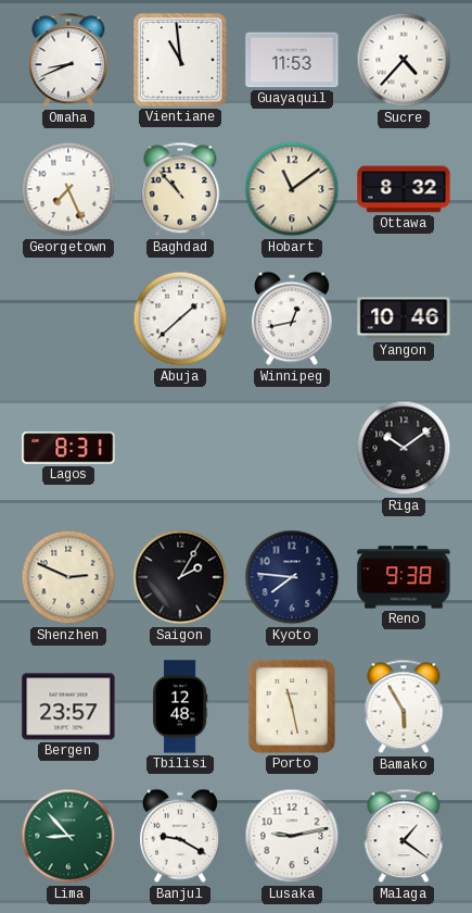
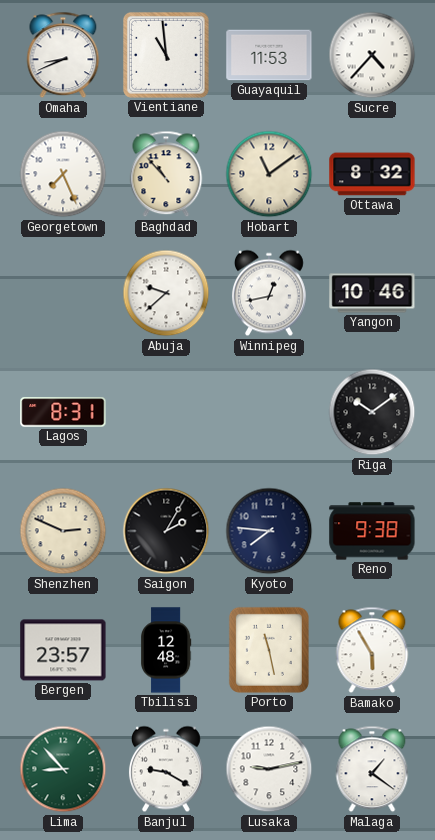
Abuja: 1:38 -> 9:38 (166, 293)
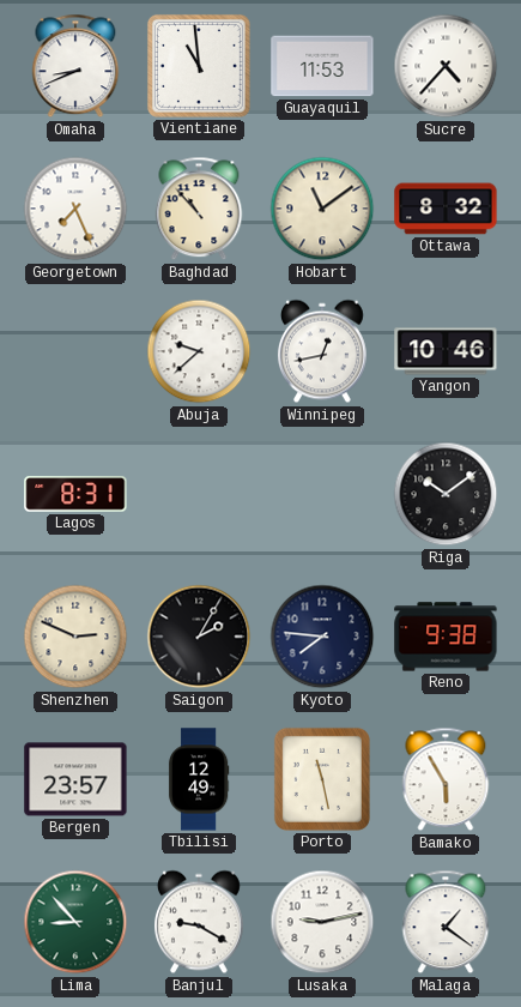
Tbilisi: 12:48 -> 12:49 (199, 779)
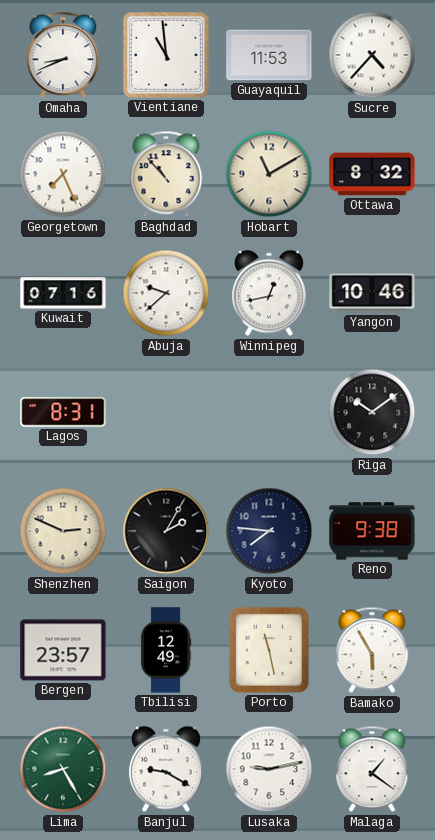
Hobart: 11:09 -> 11:10 (269, 174)
Kuwait: none -> 07:16 (63, 293)
Lima: 8:53 -> 8:25 (63, 769)
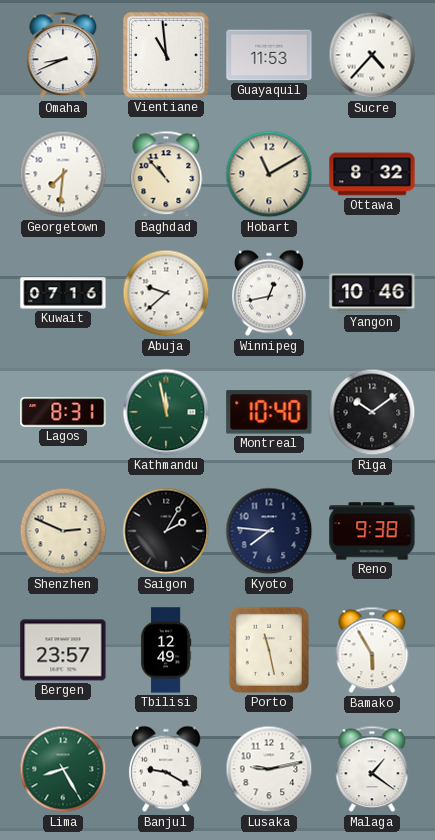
Georgetown: 7:26 -> 7:31 (63, 174)
Kathmandu: none -> 11:58 (166, 412)
Montreal: none -> 10:40 (269, 412)
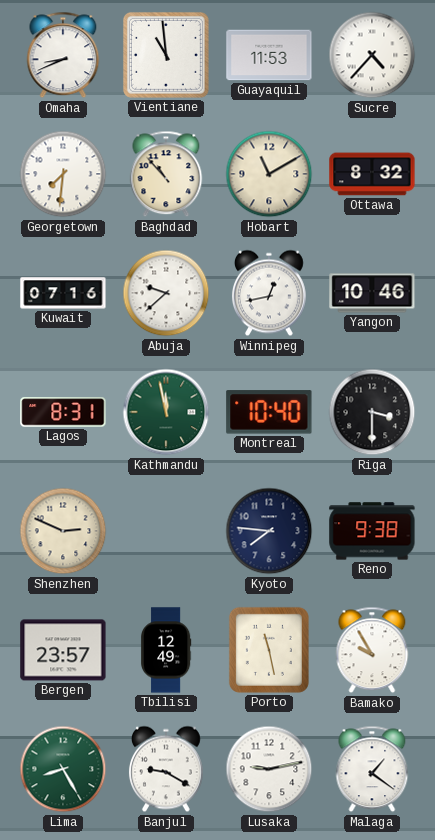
Riga: 10:09 -> 3:30 (372, 412)
Saigon: 2:05 -> none (166, 531)
Bamako: 5:55 -> 9:55 (372, 650)
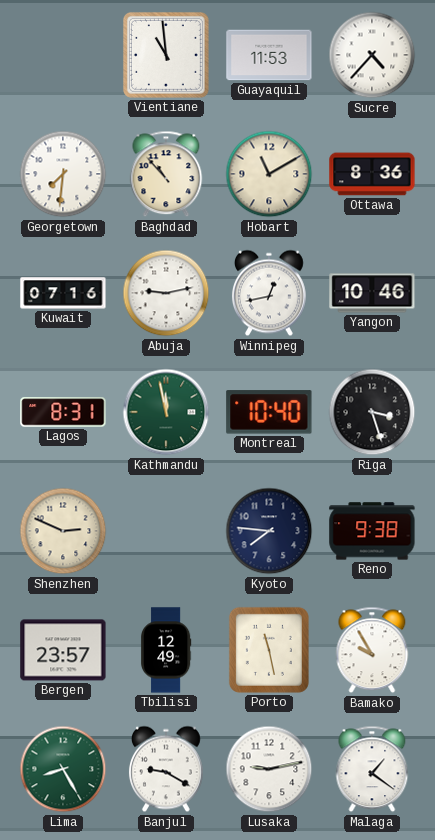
Omaha: 8:41 -> none (63, 55)
Ottawa: 8:32 -> 8:36 (372, 174)
Abuja: 9:38 -> 9:13 (166, 293)
Riga: 3:30 -> 3:27 (372, 412)
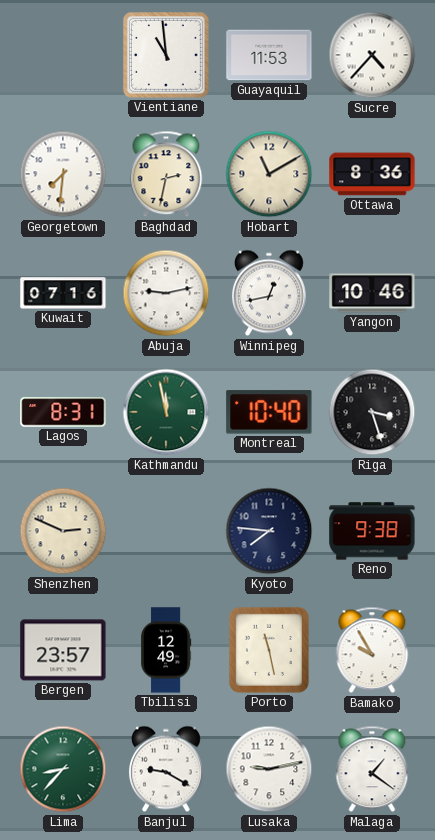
Baghdad: 10:53 -> 2:32 (166, 174)
Lima: 8:25 -> 8:37 (63, 769)
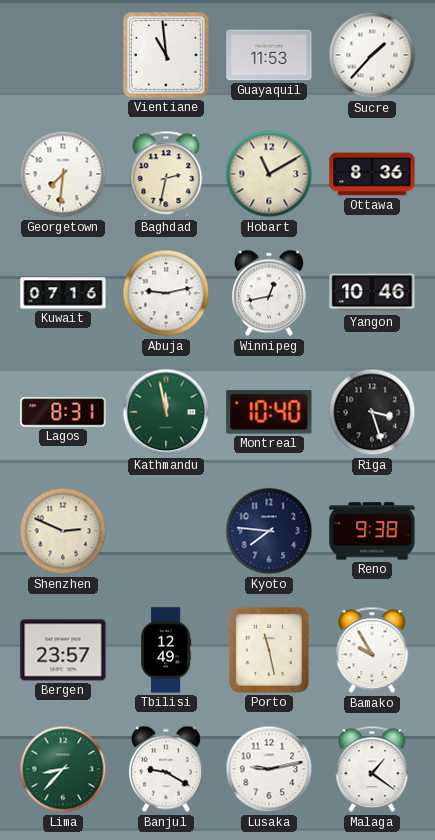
Sucre: 4:37 -> 1:37 (372, 55)
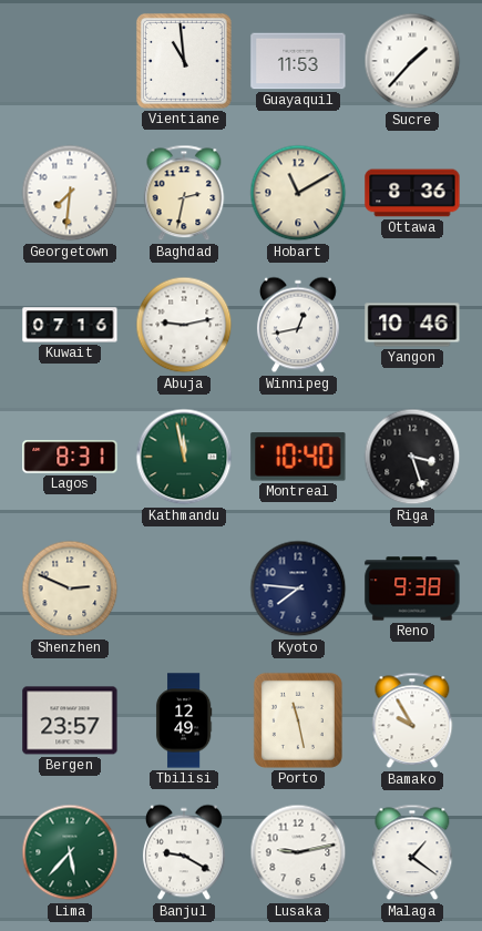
Lima: 8:37 -> 5:37 (70, 852)
